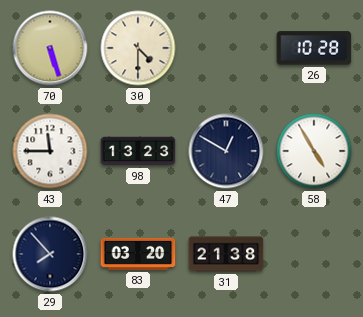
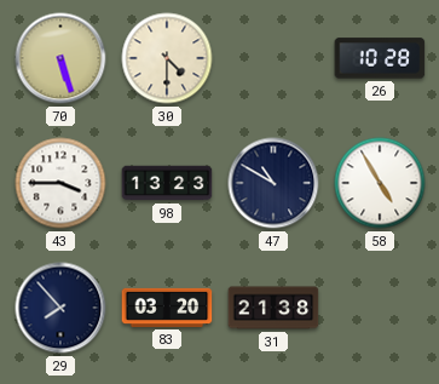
43: 11:45 -> 3:45 (60, 183)
47: 12:50 -> 10:50 (273, 183)
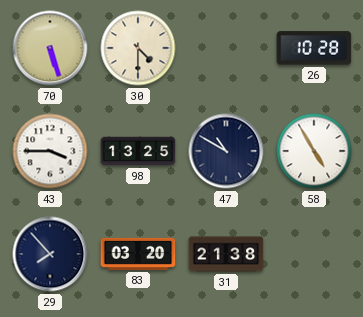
98: 13:23 -> 13:25 (138, 151)
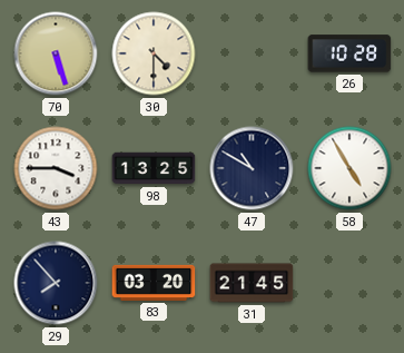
31: 21:38 -> 21:45 (252, 283)
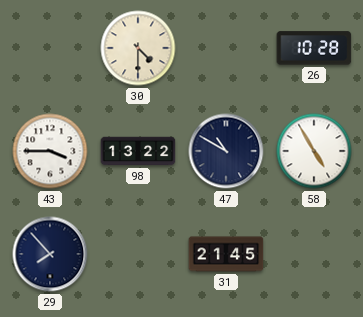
70: 5:27 -> none (56, 53)
98: 13:25 -> 13:22 (138, 151)
83: 03:20 -> none (154, 283)
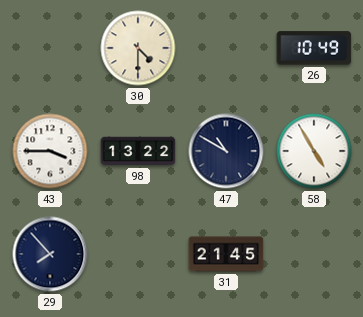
26: 10:28 -> 10:49 (314, 48)
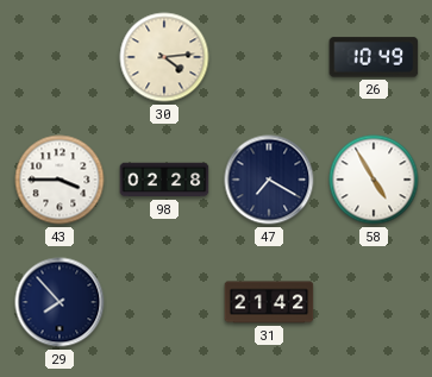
30: 4:30 -> 4:14 (164, 57)
98: 13:22 -> 02:28 (164, 180)
47: 10:50 -> 7:20 (269, 180)
31: 21:45 -> 21:42 (269, 302)
